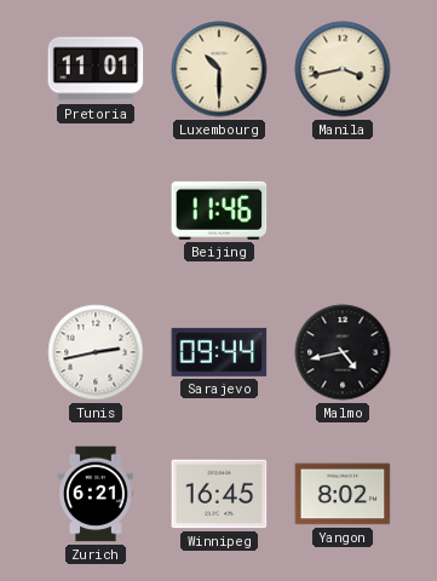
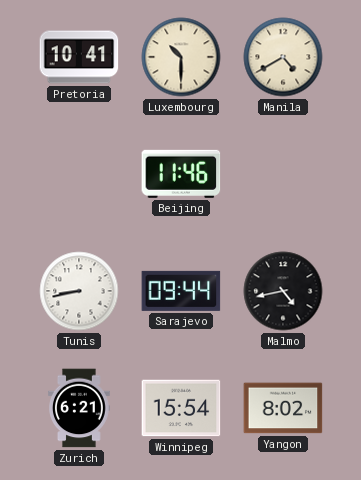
Pretoria: 11:01 -> 10:41 (79, 57)
Manila: 3:43 -> 4:40 (283, 57)
Tunis: 2:43 -> 8:43 (79, 291)
Winnipeg: 16:45 -> 15:54 (181, 408)
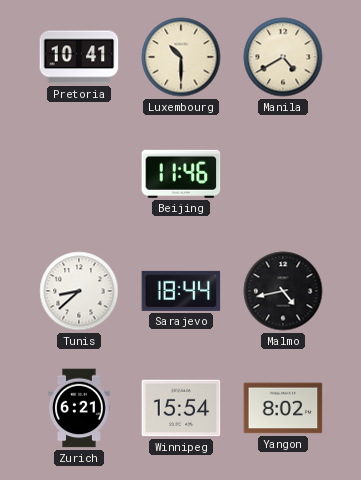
Tunis: 8:43 -> 8:38 (79, 291)
Sarajevo: 09:44 -> 18:44 (181, 291)
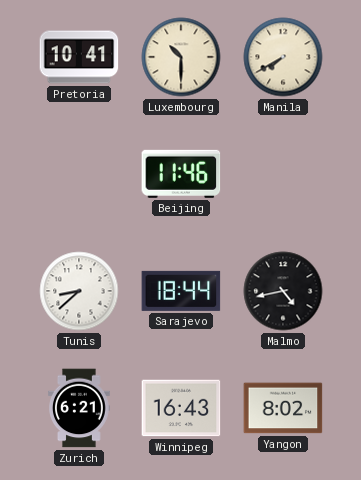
Manila: 4:40 -> 7:40 (283, 57)
Winnipeg: 15:54 -> 16:43 (181, 408)
